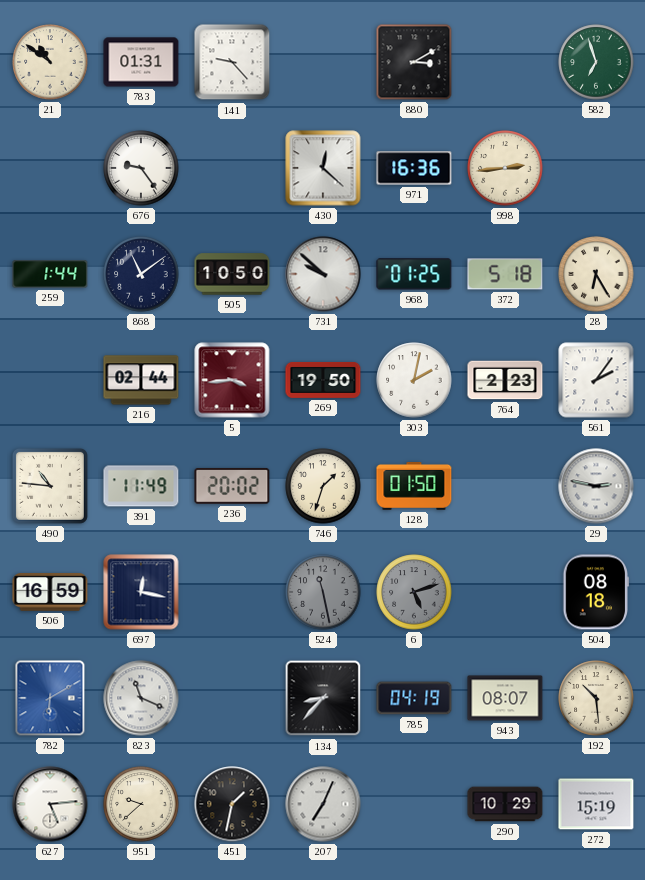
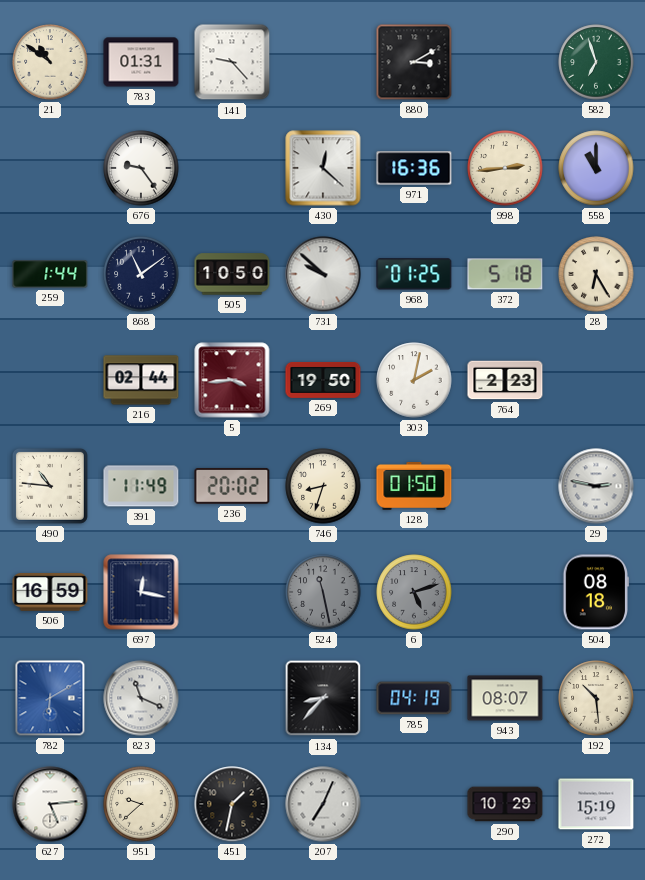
558: none -> 11:00 (596, 168)
561: 2:06 -> none (596, 380)
746: 1:33 -> 8:33 (323, 486)
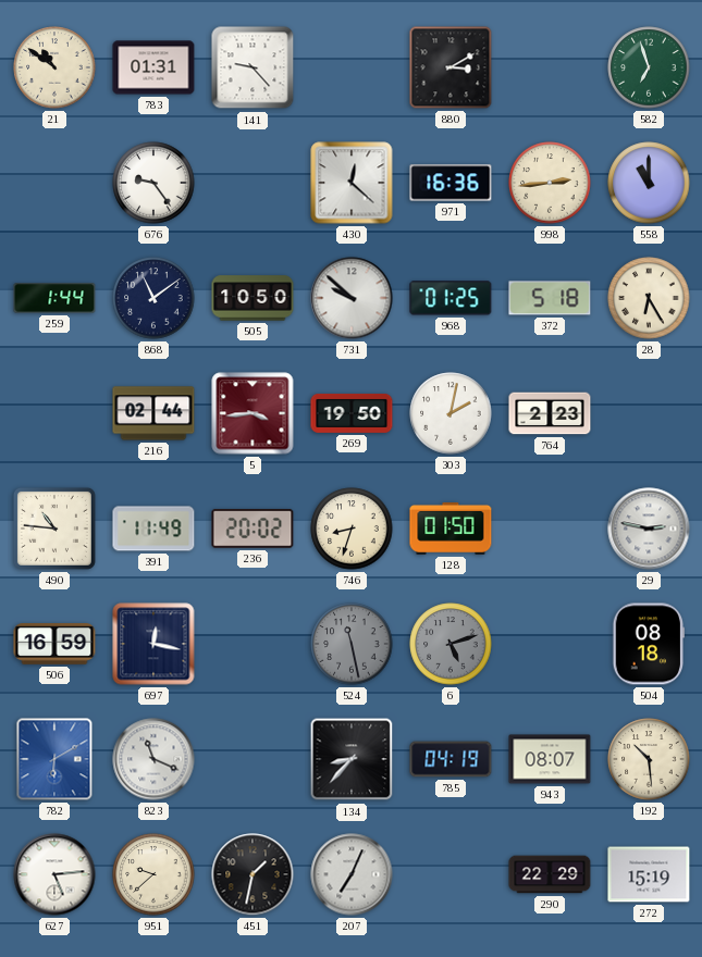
290: 10:29 -> 22:29 (550, 874)
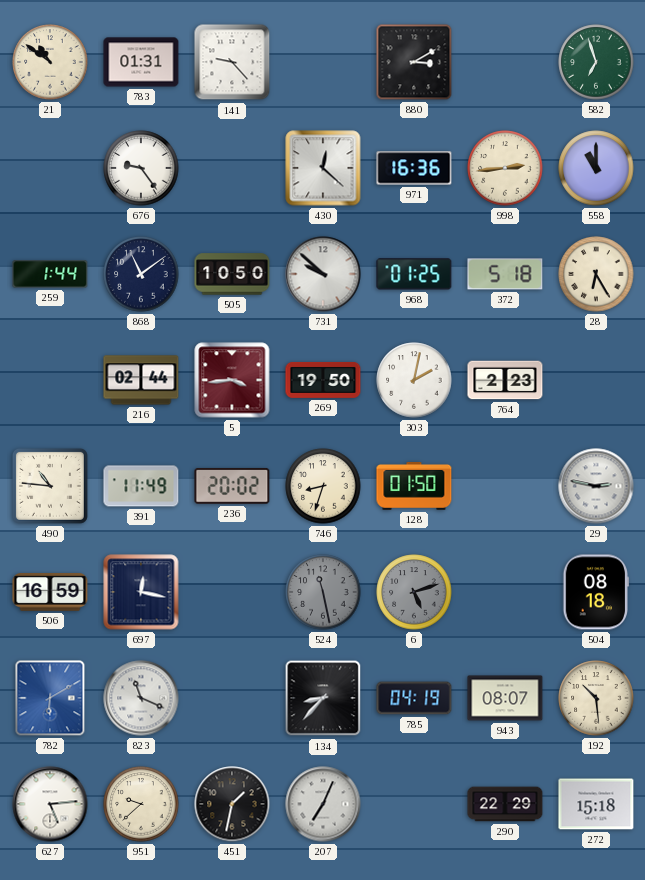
272: 15:19 -> 15:18 (596, 804)
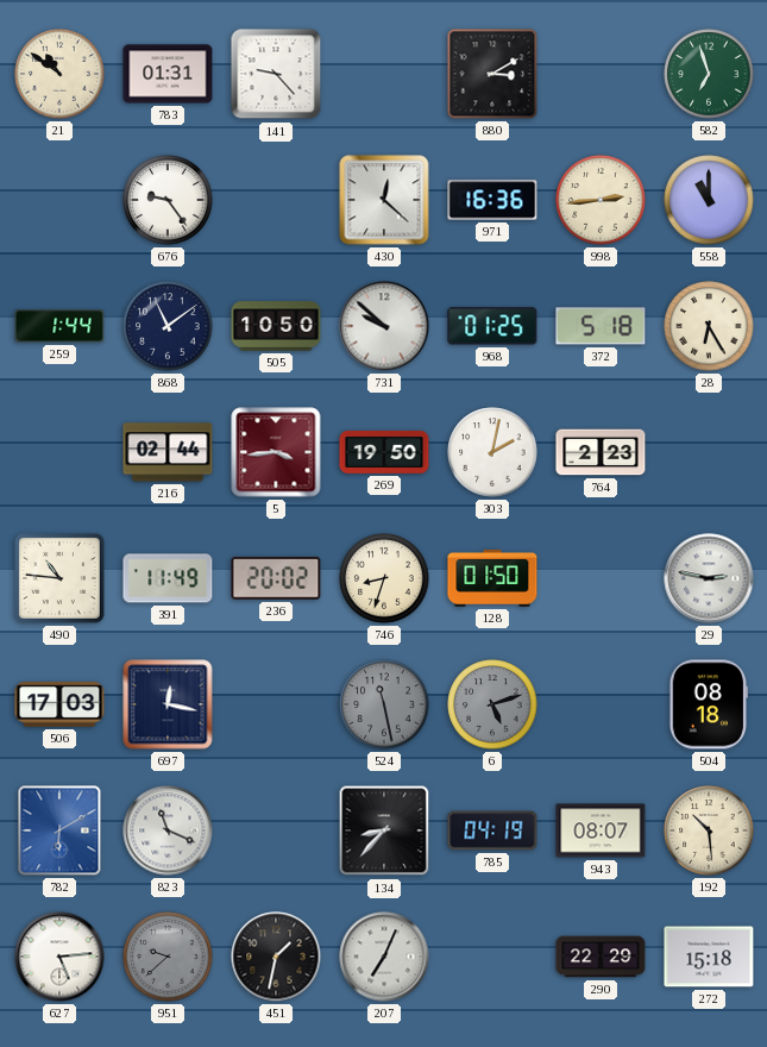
506: 16:59 -> 17:03 (59, 706)
951 dial: cream -> grey (168, 957)
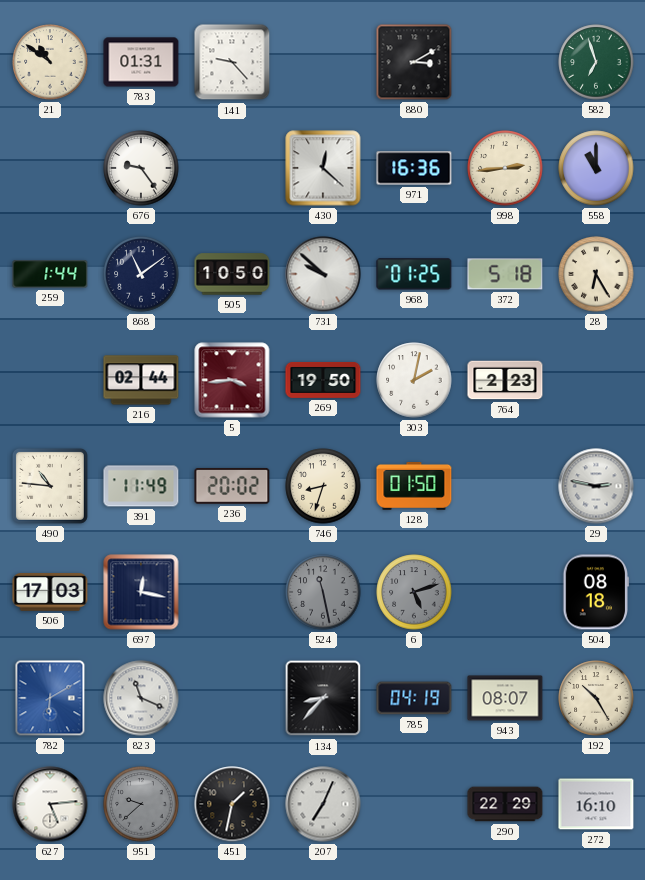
192: 10:29 -> 10:25 (596, 698)
272: 15:18 -> 16:10 (596, 804)
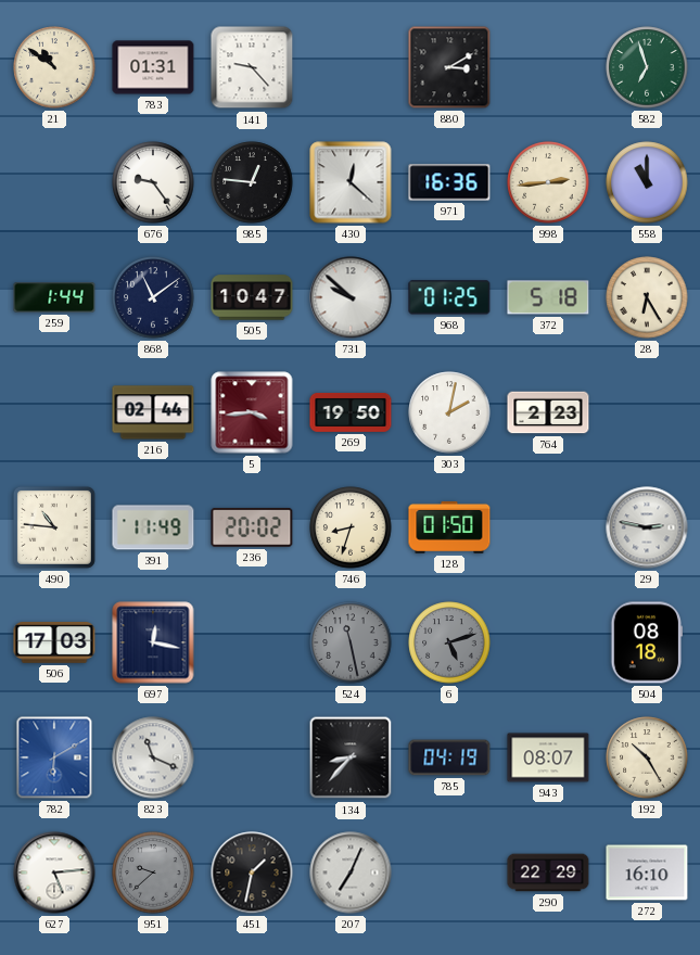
985: none -> 12:46 (252, 182)
505: 10:50 -> 10:47 (252, 297)
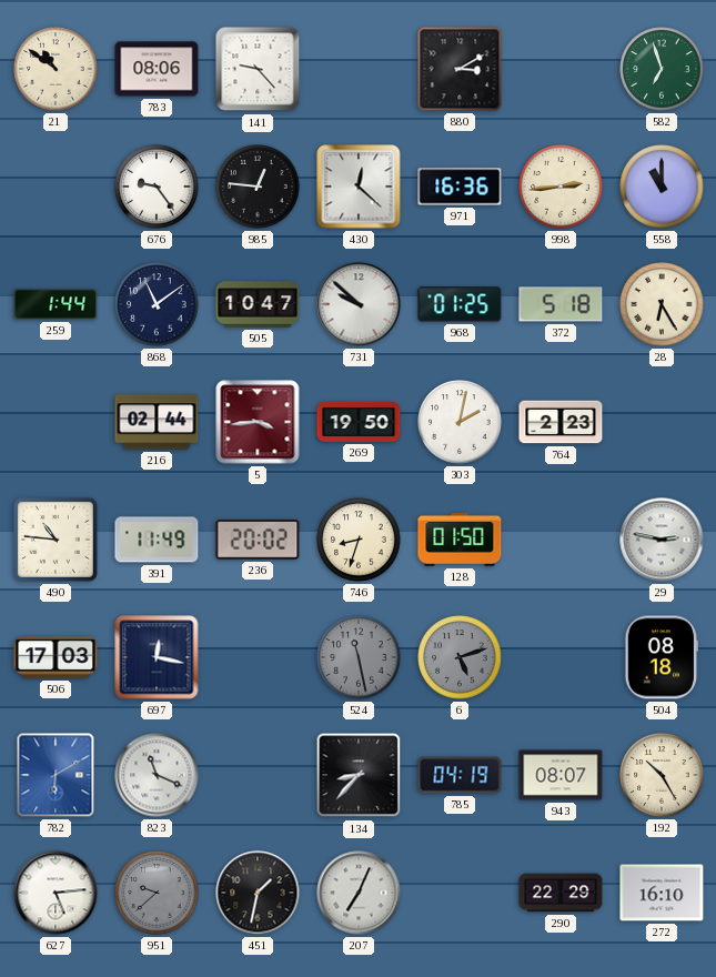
783: 01:31 -> 08:06 (157, 69)
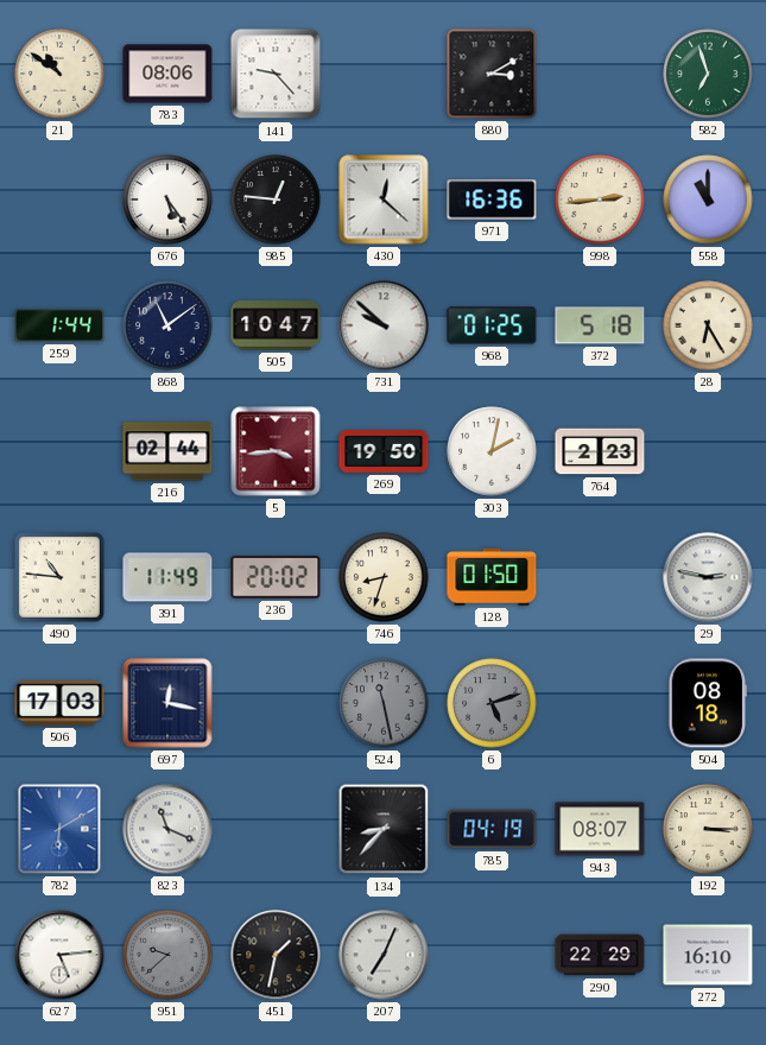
676: 9:24 -> 5:24 (167, 199)
192: 10:25 -> 3:15 (708, 829)
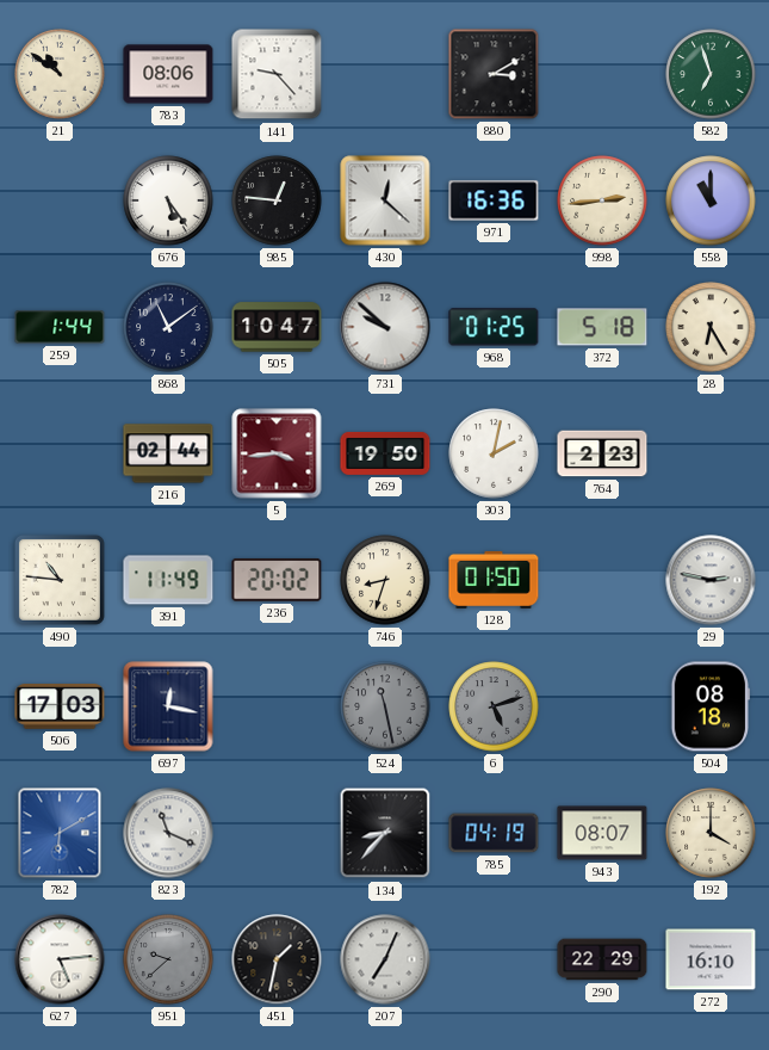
192: 3:15 -> 4:00 (711, 833)
